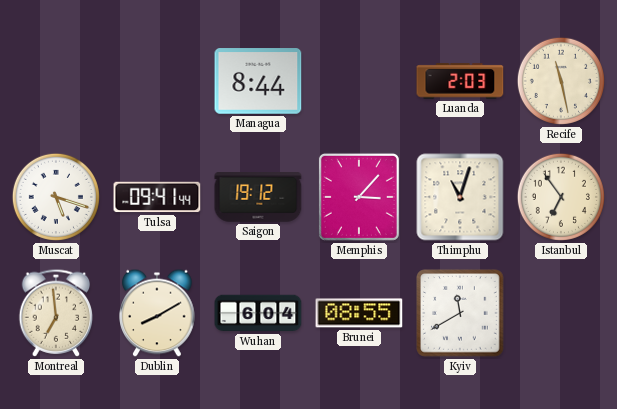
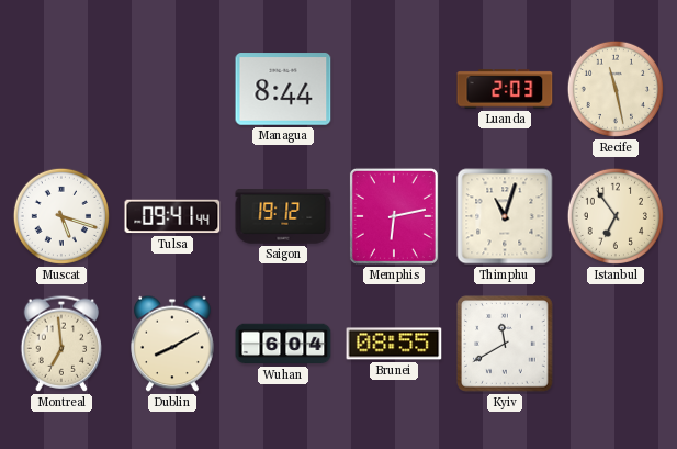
Memphis: 3:07 -> 6:13 (394, 216)
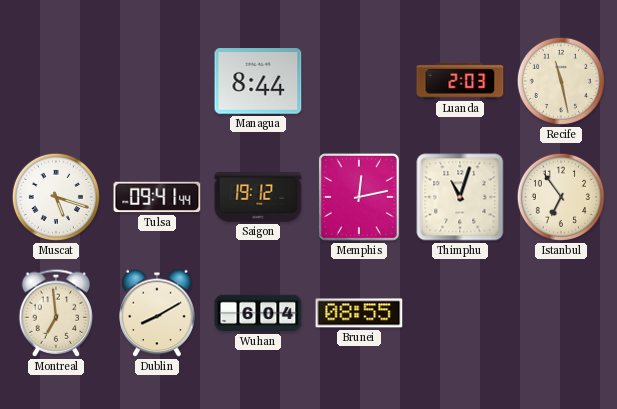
Memphis: 6:13 -> 12:13 (359, 197)
Kyiv: 11:40 -> none (505, 344)
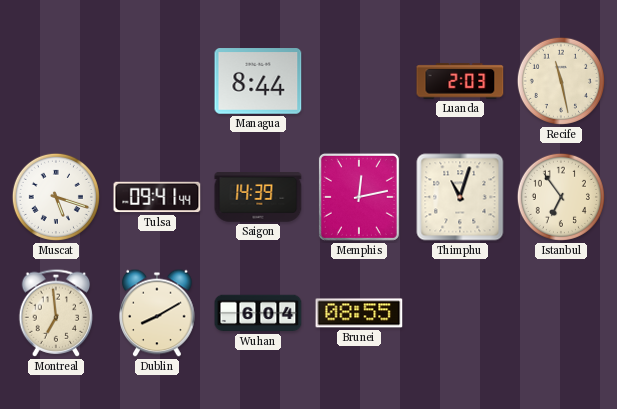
Saigon: 19:12 -> 14:39 (258, 197)
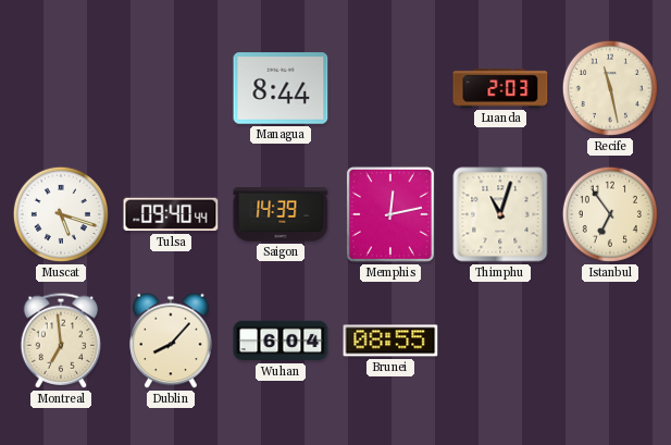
Tulsa: 09:41 -> 09:40 (171, 214)
Dublin: 8:10 -> 8:07 (171, 341)
